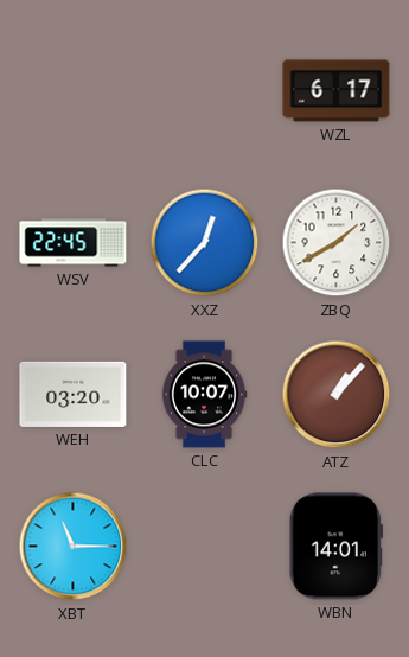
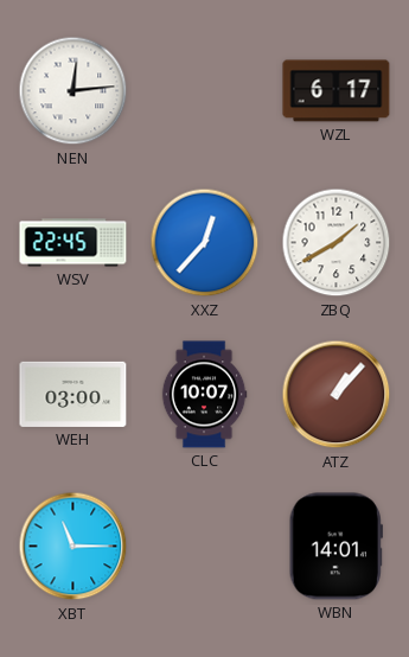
NEN: none -> 12:14 (74, 91)
WEH: 03:20 -> 03:00 (74, 394)
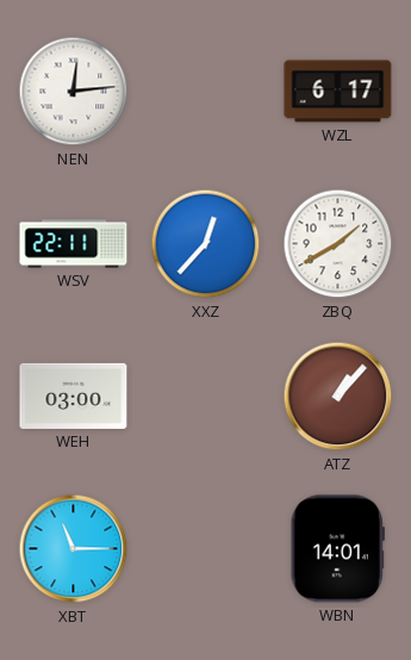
WSV: 22:45 -> 22:11 (74, 244)
CLC: 10:07 -> none (204, 395)
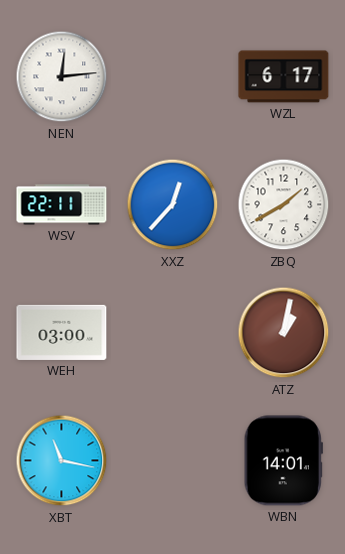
ATZ: 1:07 -> 1:02 (284, 333)
XBT: 11:15 -> 11:17 (62, 461)
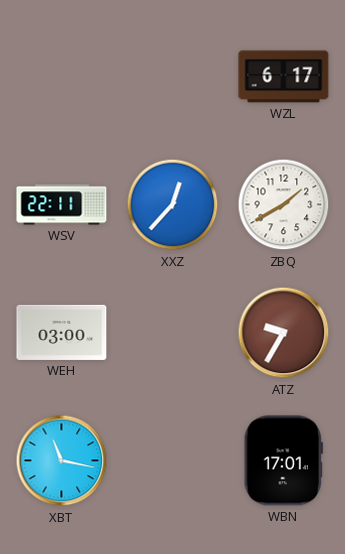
NEN: 12:14 -> none (62, 77)
ATZ: 1:02 -> 9:35 (284, 333)
WBN: 14:01 -> 17:01 (283, 461)
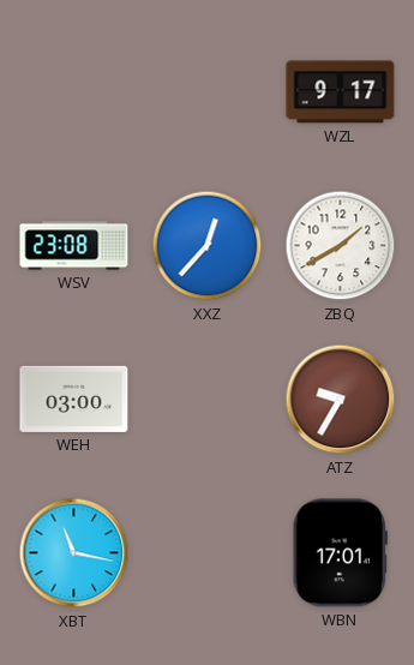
WZL: 6:17 -> 9:17 (341, 92)
WSV: 22:11 -> 23:08 (74, 246)
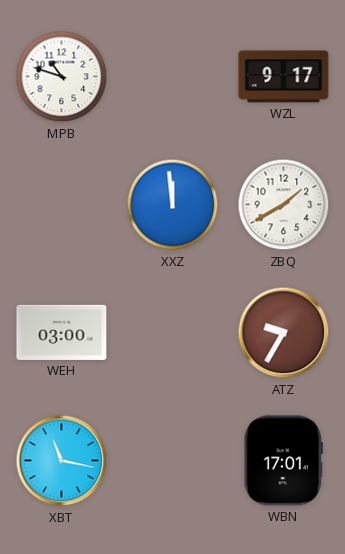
MPB: none -> 10:48 (62, 77)
WSV: 23:08 -> none (74, 246)
XXZ: 12:37 -> 11:59 (173, 205)
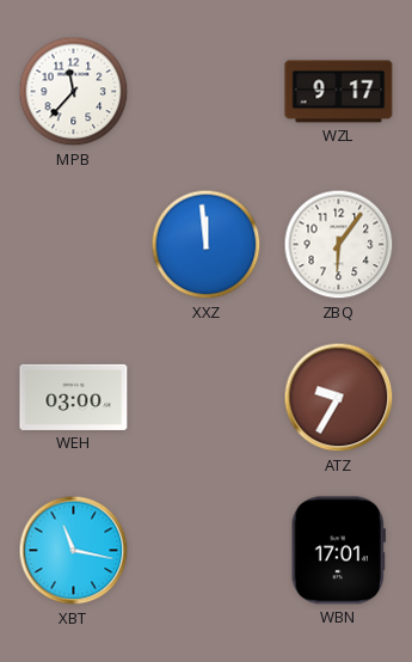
MPB: 10:48 -> 11:37 (74, 92)
ZBQ: 1:40 -> 6:06 (339, 245)
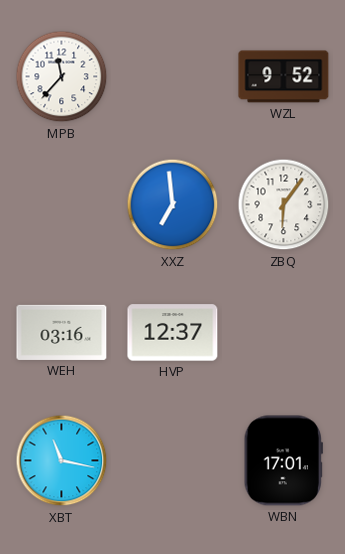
WZL: 9:17 -> 9:52 (284, 77)
XXZ: 11:59 -> 6:59 (173, 205)
WEH: 03:00 -> 03:16 (62, 332)
HVP: none -> 12:37 (173, 333)
ATZ: 9:35 -> none (339, 398)
